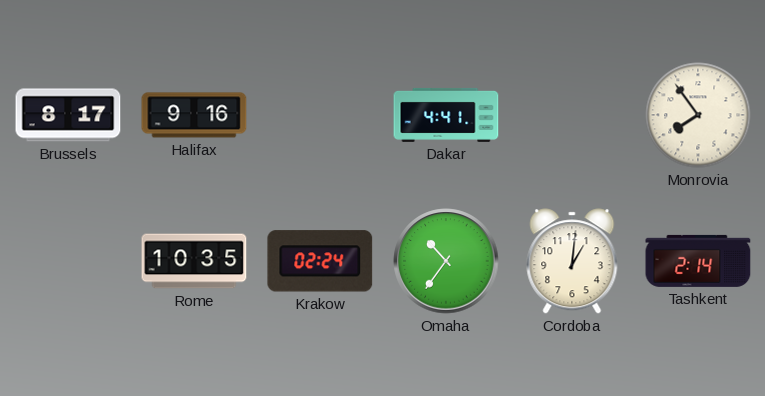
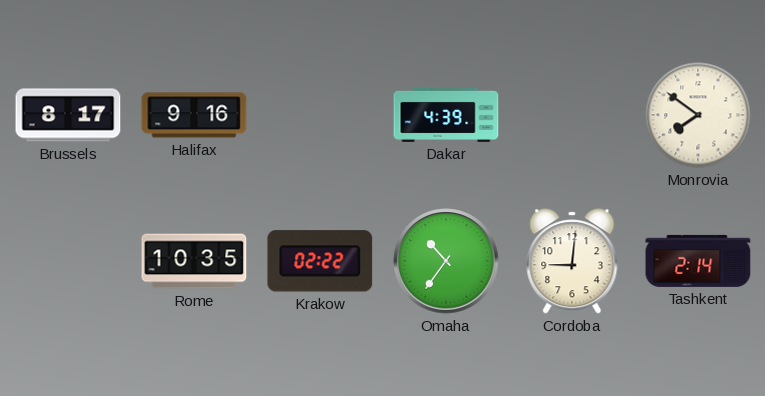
Dakar: 4:41 -> 4:39 (446, 115)
Monrovia: 7:54 -> 7:51 (698, 115)
Krakow: 02:24 -> 02:22 (320, 261)
Cordoba: 1:01 -> 9:01 (572, 261)
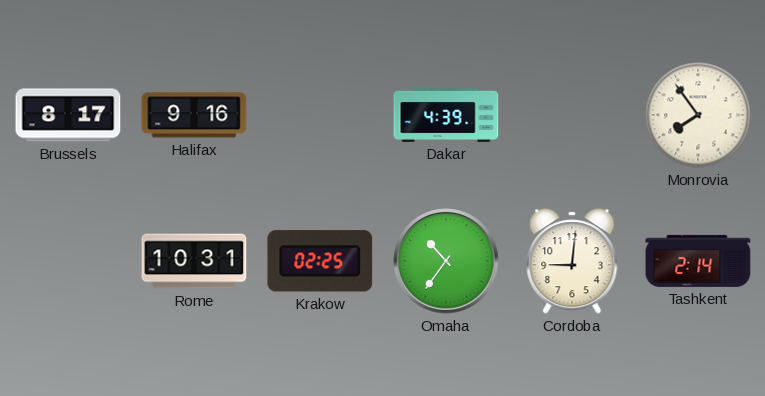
Monrovia: 7:51 -> 7:54 (698, 115)
Rome: 10:35 -> 10:31 (194, 261)
Krakow: 02:22 -> 02:25 (320, 261)
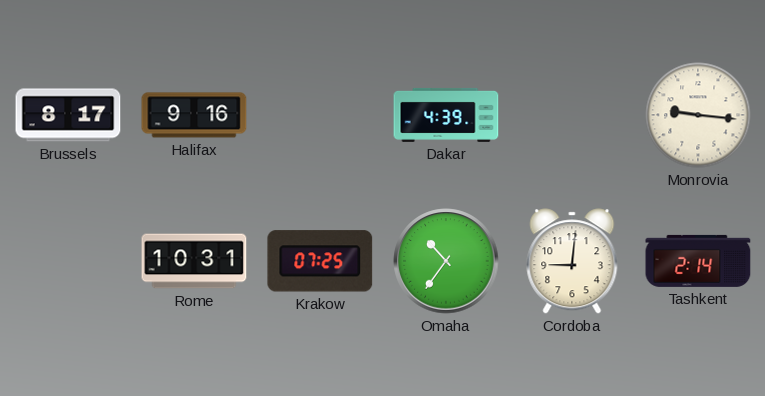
Monrovia: 7:54 -> 9:16 (698, 115)
Krakow: 02:25 -> 07:25 (320, 261)
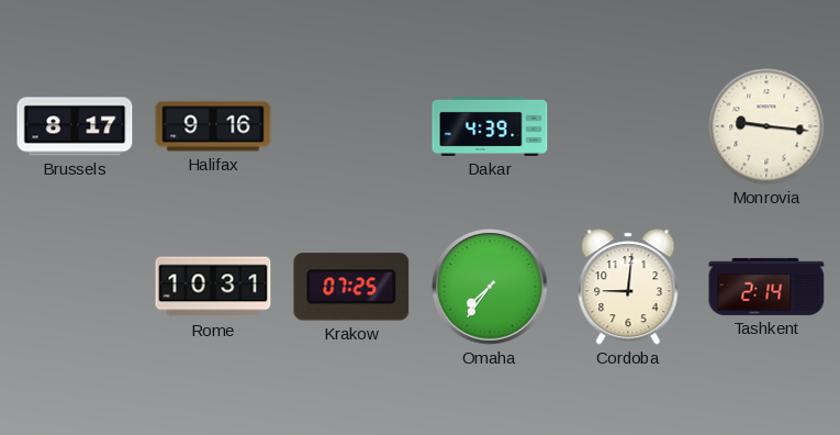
Omaha: 10:36 -> 7:36 (490, 287)
